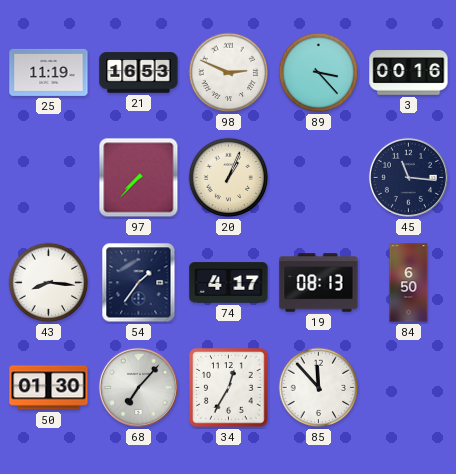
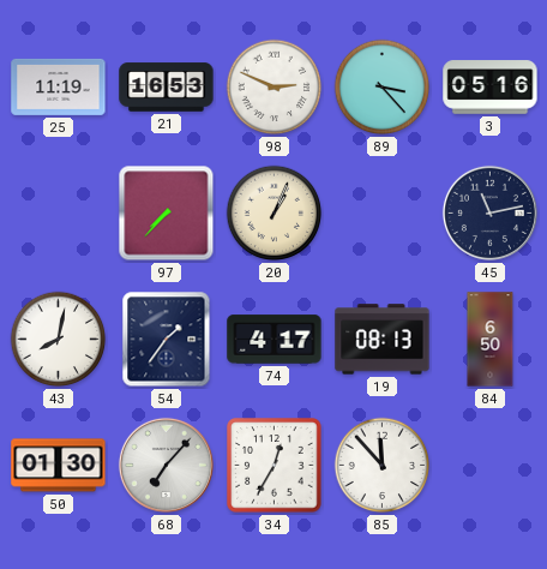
3: 00:16 -> 05:16 (491, 88)
45: 11:16 -> 11:13 (489, 212)
43: 8:16 -> 8:02 (59, 340)
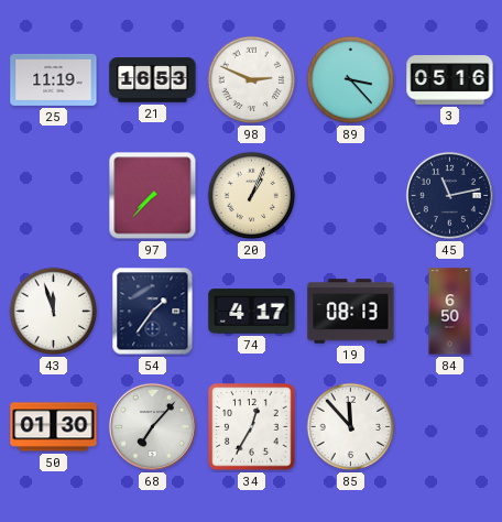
43: 8:02 -> 11:57 (54, 312)
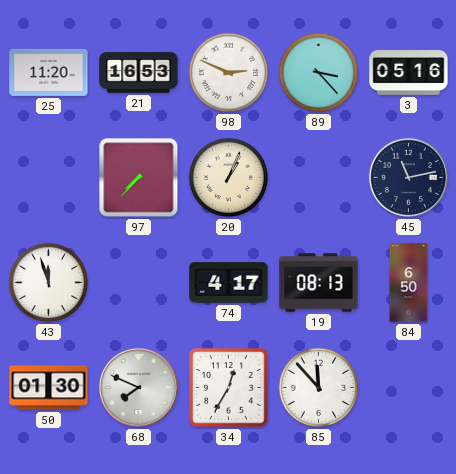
25: 11:19 -> 11:20 (49, 72)
54: 1:36 -> none (153, 312)
68: 7:07 -> 7:49 (138, 387)
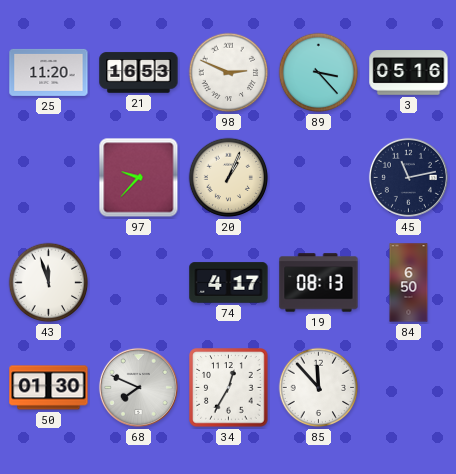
97: 7:37 -> 9:37 (139, 178)
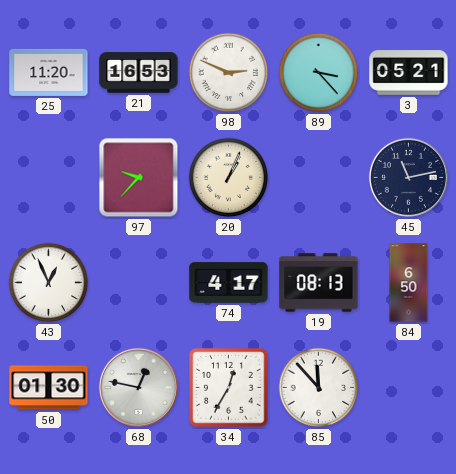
3: 05:16 -> 05:21 (409, 73)
43: 11:57 -> 12:56 (49, 283)
68: 7:49 -> 12:47 (138, 387)
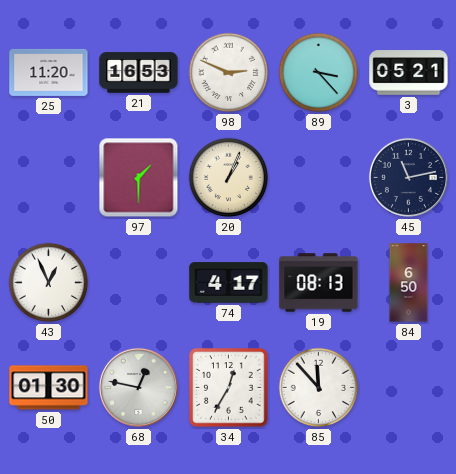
97: 9:37 -> 1:30 (139, 178)
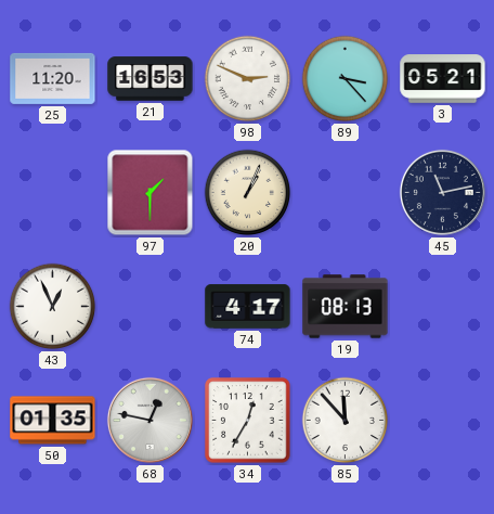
84: 6:50 -> none (409, 283)
50: 01:30 -> 01:35 (53, 421)
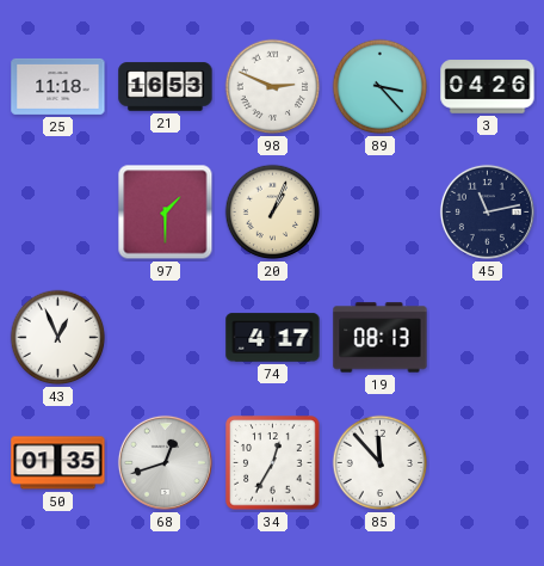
25: 11:20 -> 11:18 (58, 86)
3: 05:21 -> 04:26 (488, 87)
68: 12:47 -> 12:42 (165, 462)
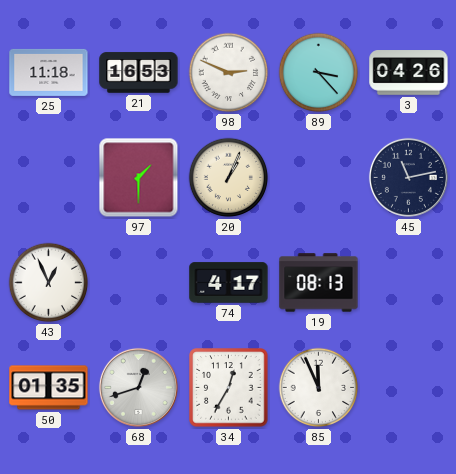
85: 11:53 -> 11:56 (319, 388)
